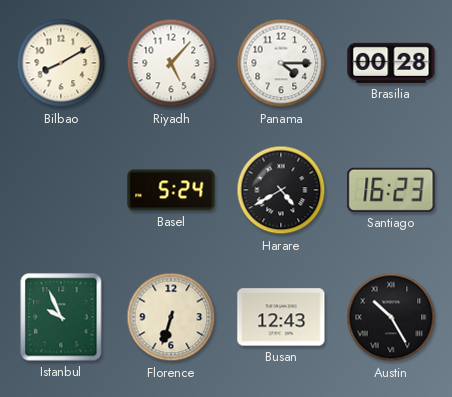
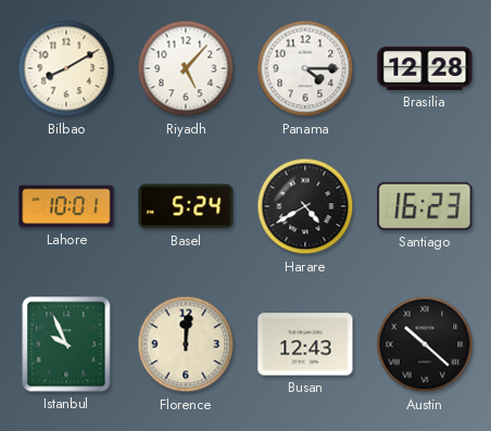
Brasilia: 00:28 -> 12:28 (425, 68)
Lahore: none -> 10:01 (66, 206)
Florence: 6:33 -> 12:01 (186, 344)
Austin: 10:25 -> 10:22 (425, 344)
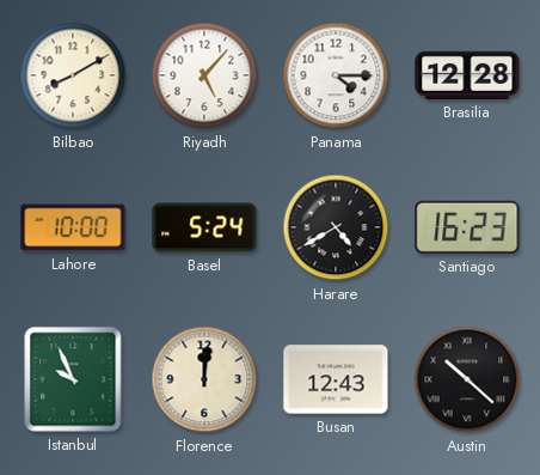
Lahore: 10:01 -> 10:00 (73, 227)
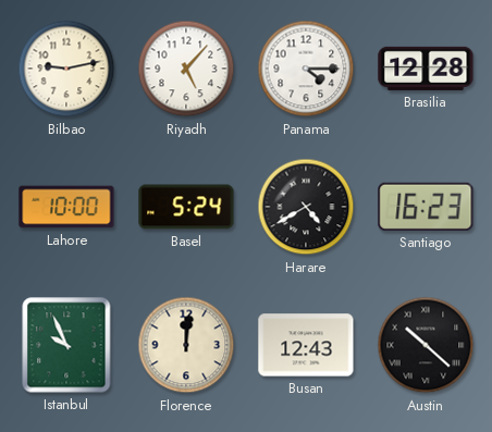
Bilbao: 8:10 -> 9:13 (66, 69)
